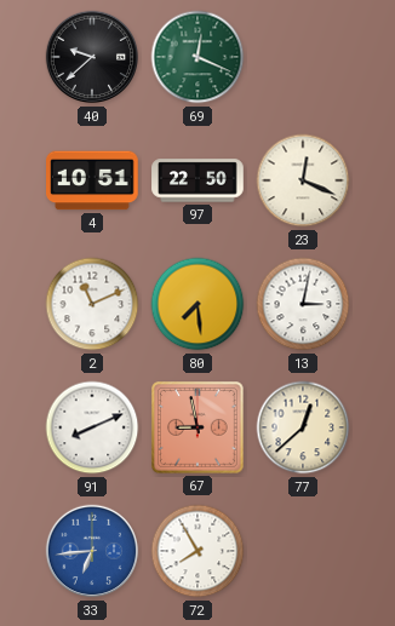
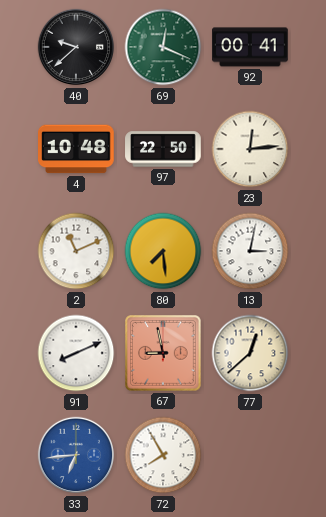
92: none -> 00:41 (251, 47)
4: 10:51 -> 10:48 (77, 149)
23: 12:19 -> 12:14 (250, 149)
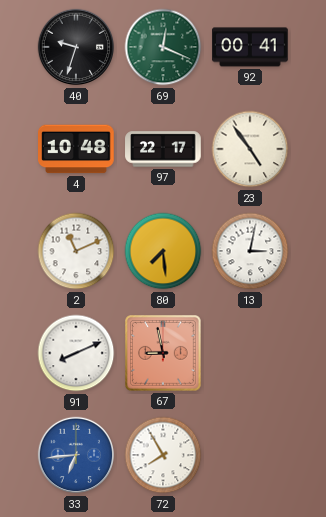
40: 9:38 -> 9:33 (76, 47)
97: 22:50 -> 22:17 (163, 149)
23: 12:14 -> 4:54 (250, 149)
77: 12:38 -> none (250, 353)
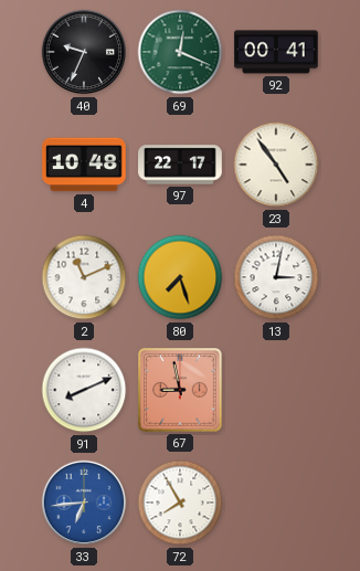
40: 9:33 -> 9:34 (84, 52)
80: 7:29 -> 7:27 (180, 277)
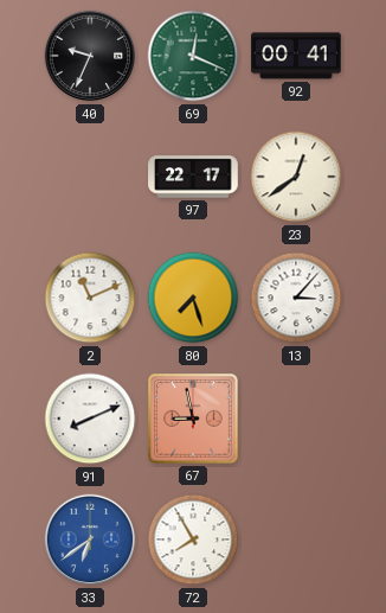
4: 10:48 -> none (85, 165)
23: 4:54 -> 12:39 (296, 177)
13: 3:02 -> 3:07 (296, 298)
33: 6:44 -> 6:39 (90, 539)
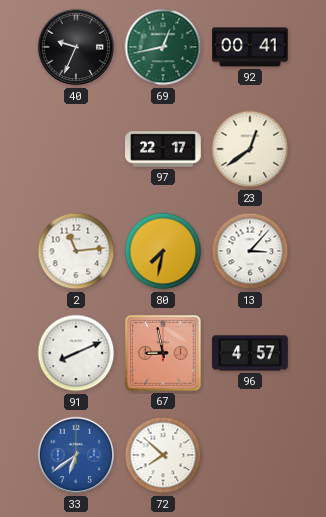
69: 12:19 -> 12:43 (163, 47)
2: 11:11 -> 11:14 (76, 251)
80: 7:27 -> 7:32 (163, 251)
96: none -> 4:57 (250, 353)
72: 7:55 -> 7:52 (163, 455)
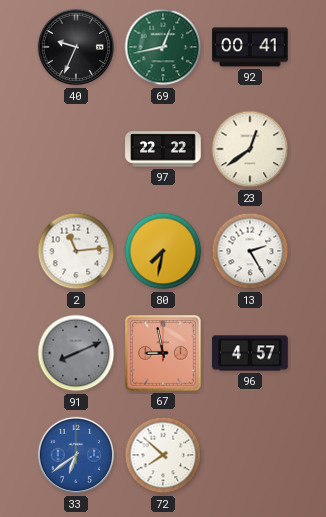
97: 22:17 -> 22:22 (163, 149)
13: 3:07 -> 2:25 (250, 251)
91 dial: white -> grey (76, 353)
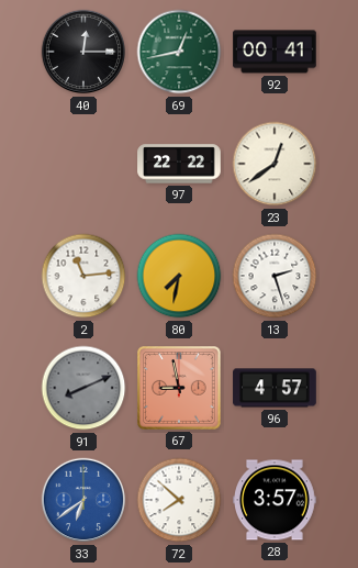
40: 9:34 -> 12:15 (83, 52)
13: 2:25 -> 2:27 (275, 276)
28: none -> 3:57 (275, 500)
